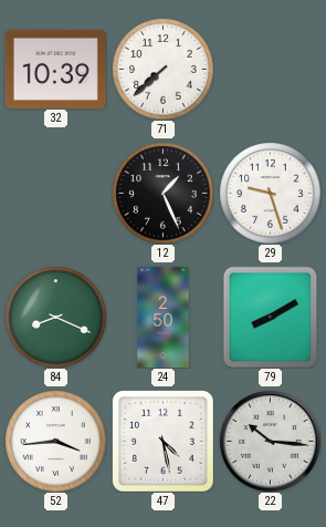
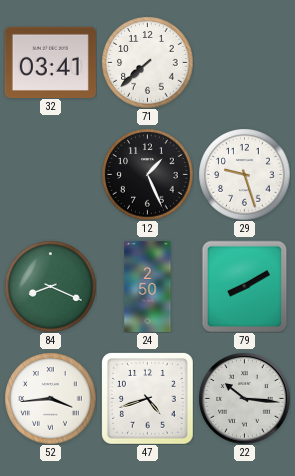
32: 10:39 -> 03:41 (50, 62)
47: 4:28 -> 4:42 (148, 399)
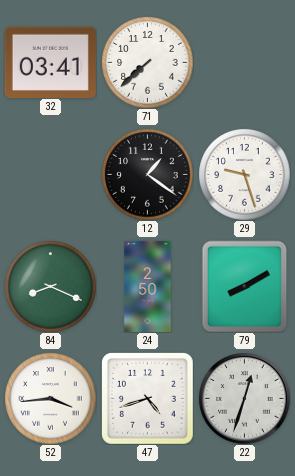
12: 1:26 -> 1:21 (147, 174)
22: 10:16 -> 12:33 (244, 398)
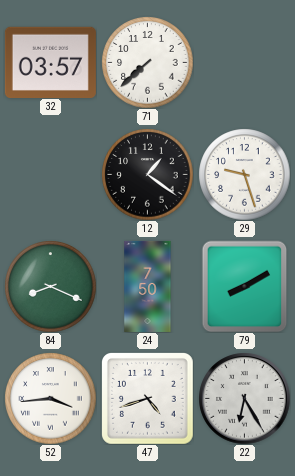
32: 03:41 -> 03:57 (50, 62)
24: 2:50 -> 7:50 (148, 286)
22: 12:33 -> 6:25 (244, 398)
